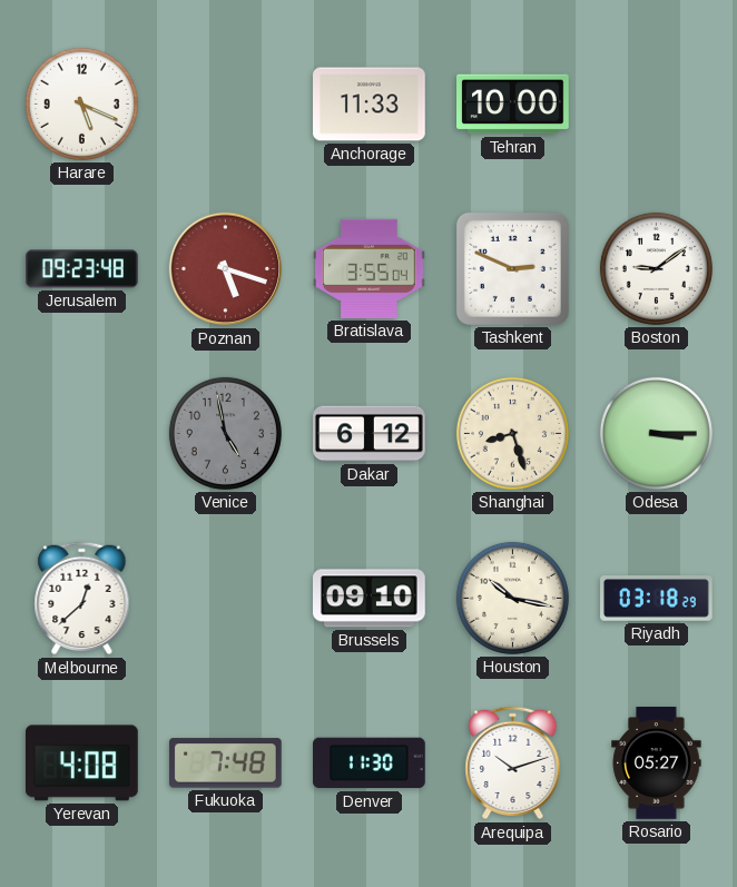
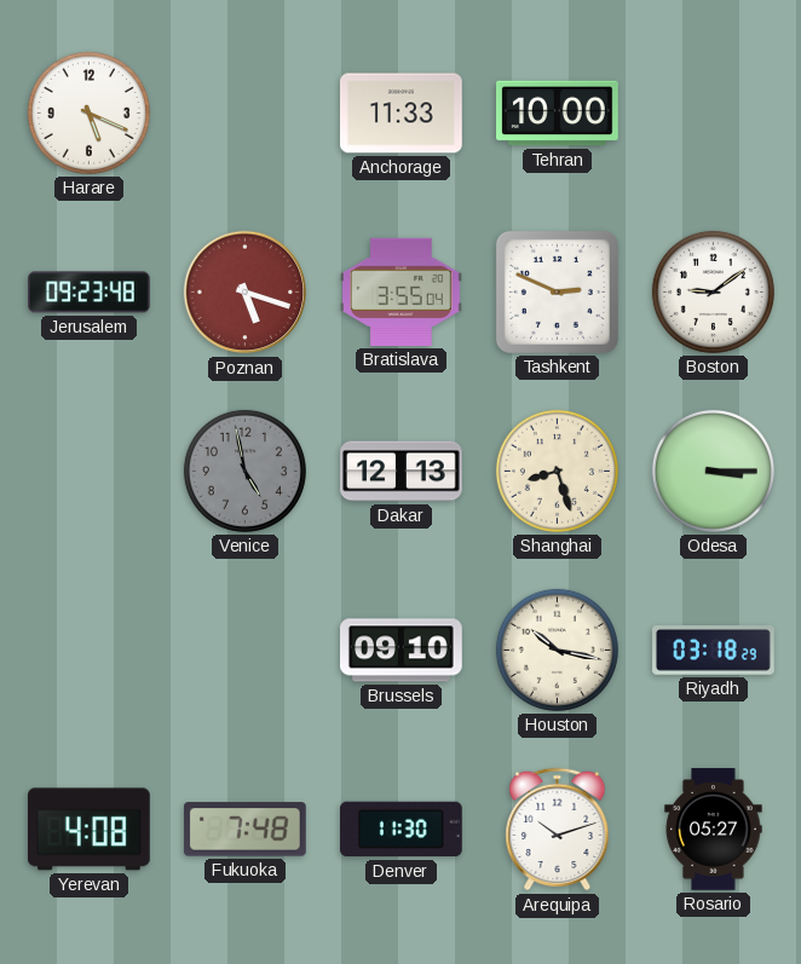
Dakar: 6:12 -> 12:13 (402, 472)
Melbourne: 12:38 -> none (82, 599)
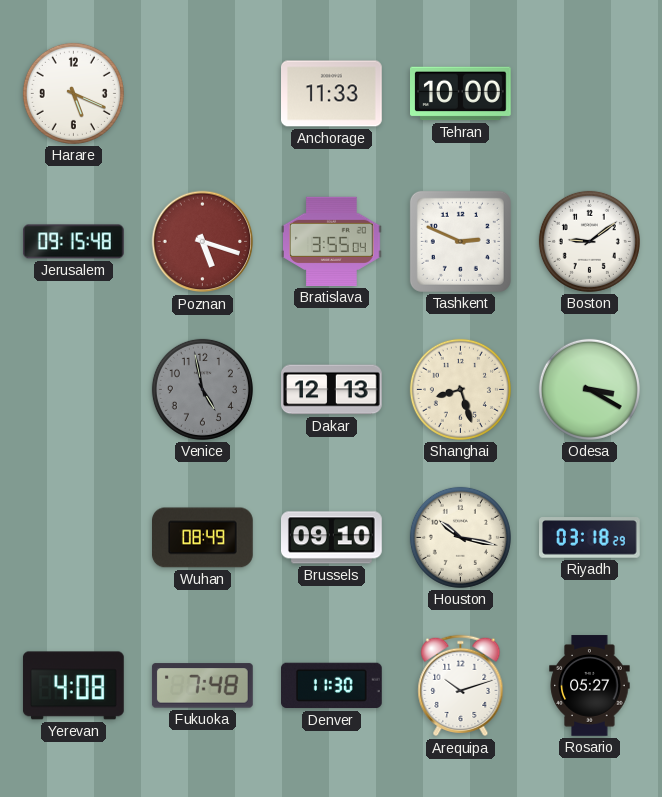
Jerusalem: 09:23 -> 09:15 (74, 242)
Odesa: 3:15 -> 3:20 (589, 389)
Wuhan: none -> 08:49 (203, 538)
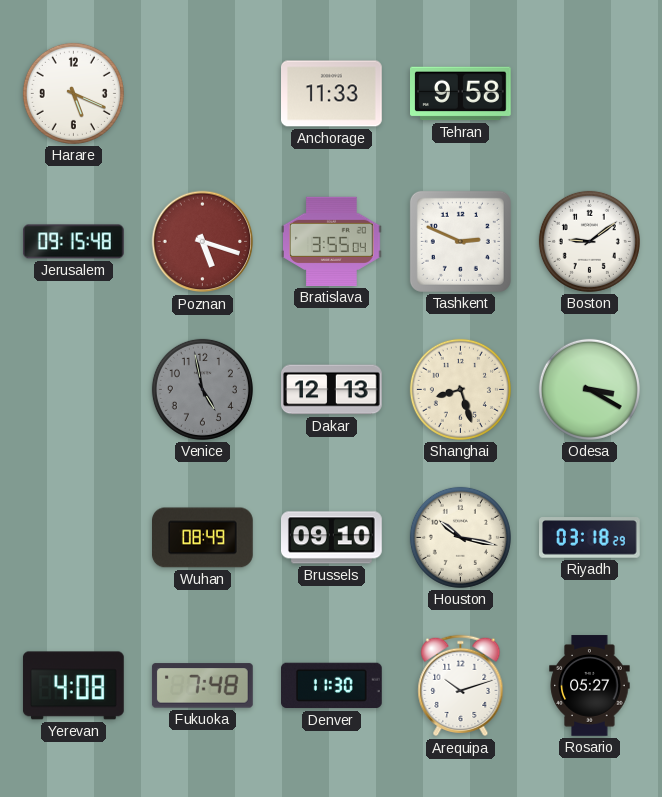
Tehran: 10:00 -> 9:58 (461, 94)
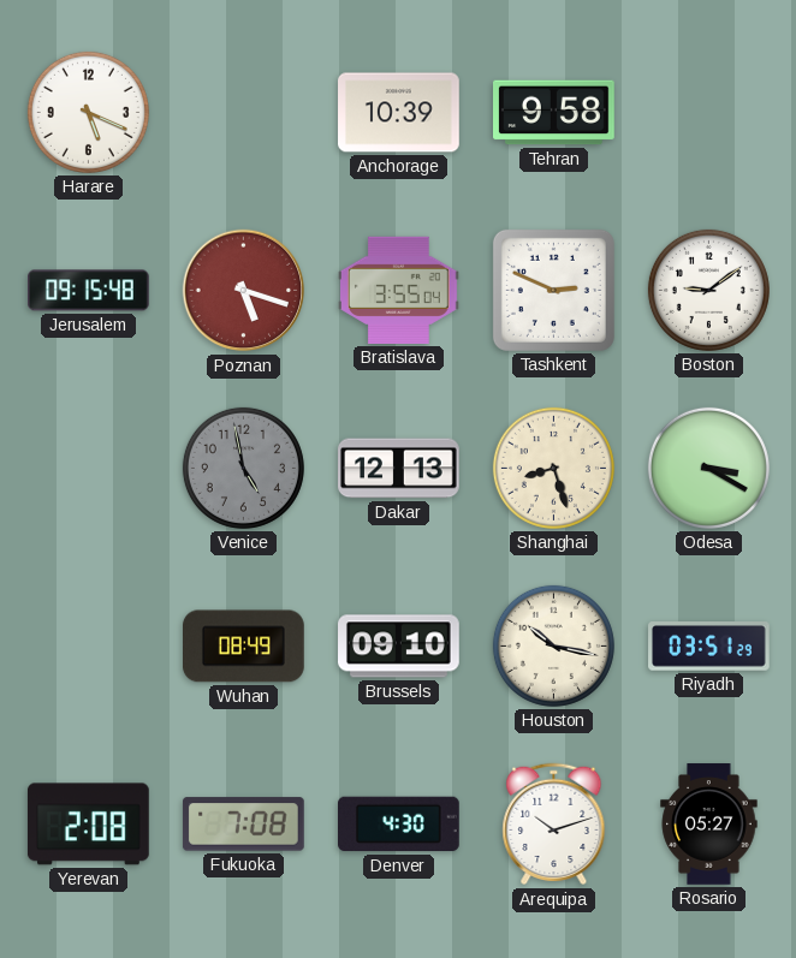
Anchorage: 11:33 -> 10:39 (399, 113)
Riyadh: 03:18 -> 03:51 (709, 647)
Yerevan: 4:08 -> 2:08 (88, 825)
Fukuoka: 7:48 -> 7:08 (243, 825)
Denver: 11:30 -> 4:30 (399, 825)
